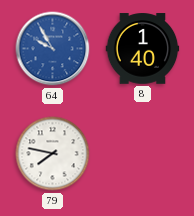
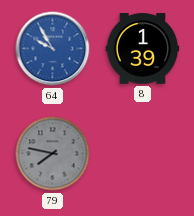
8: 1:40 -> 1:39 (143, 49)
79 dial: white -> grey (53, 154)
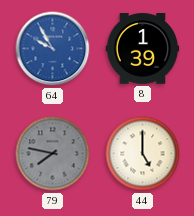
44: none -> 5:00 (143, 154)
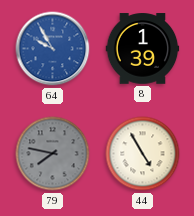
44: 5:00 -> 4:55 (143, 154)
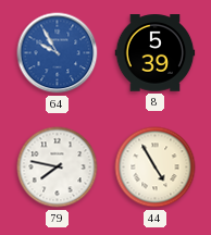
8: 1:39 -> 5:39 (156, 53)
79 dial: grey -> white (58, 168)
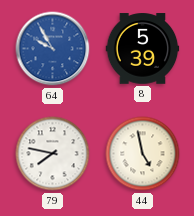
44: 4:55 -> 4:58 (143, 154)
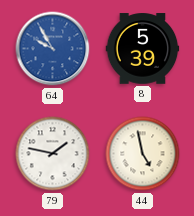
79: 7:47 -> 1:47 (53, 154)
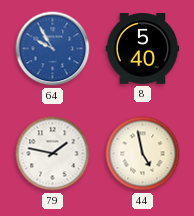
8: 5:39 -> 5:40 (143, 49)
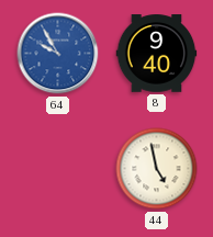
8: 5:40 -> 9:40 (157, 54)
79: 1:47 -> none (53, 154)
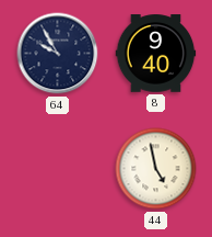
64 dial: blue -> navy (58, 54)
